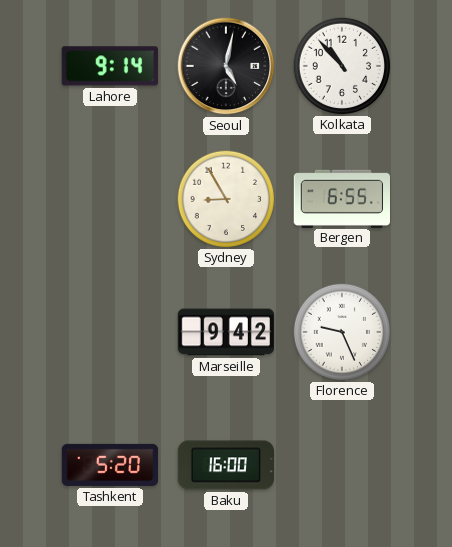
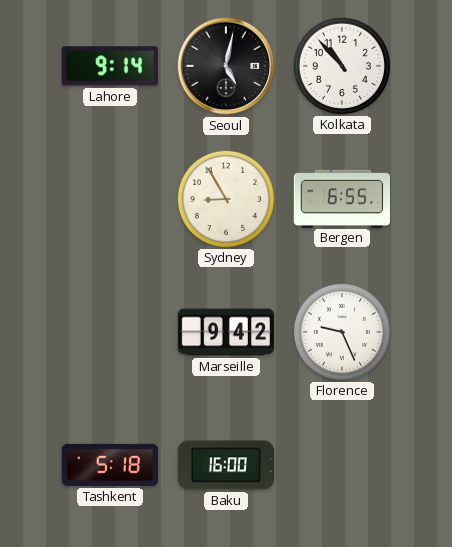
Tashkent: 5:20 -> 5:18 (110, 465)
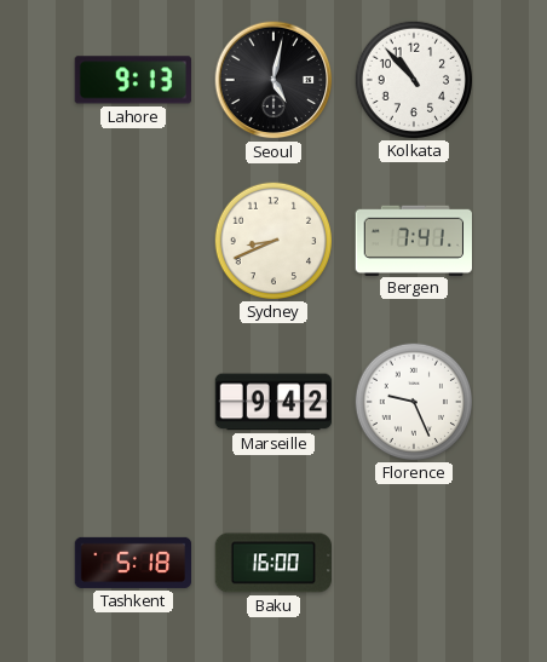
Lahore: 9:14 -> 9:13 (133, 80)
Sydney: 8:55 -> 8:41 (272, 240)
Bergen: 6:55 -> 7:41 (413, 240)
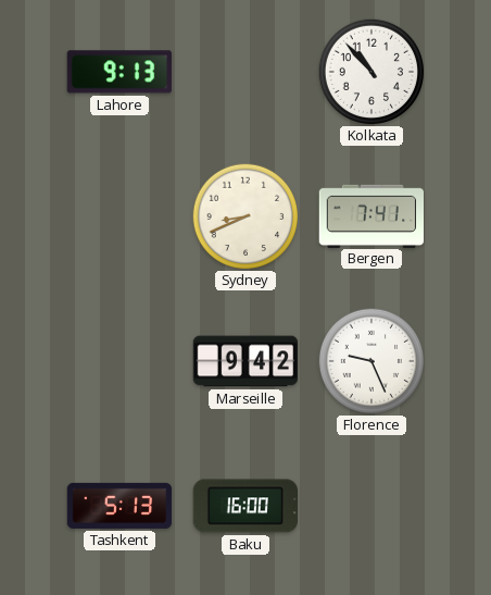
Seoul: 5:02 -> none (273, 80)
Tashkent: 5:18 -> 5:13 (119, 506)
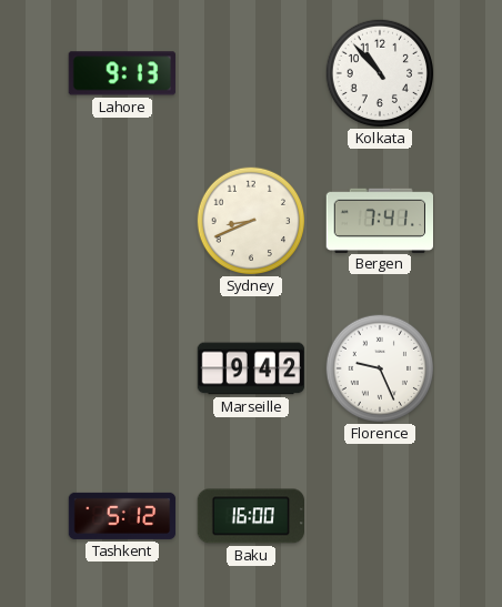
Tashkent: 5:13 -> 5:12 (122, 516)
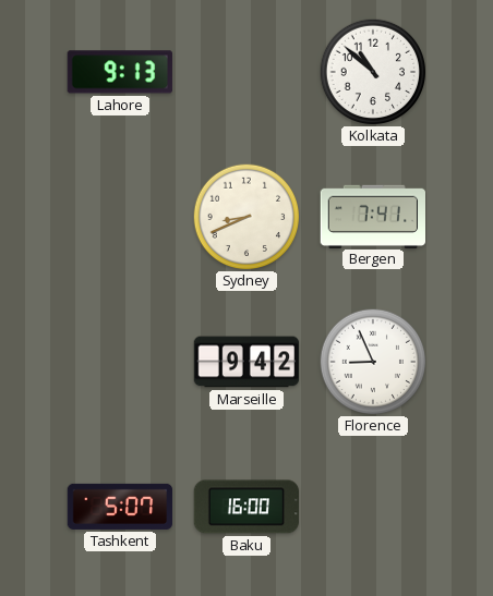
Kolkata: 10:53 -> 10:52 (372, 71)
Florence: 9:26 -> 8:56 (372, 361)
Tashkent: 5:12 -> 5:07 (120, 507)
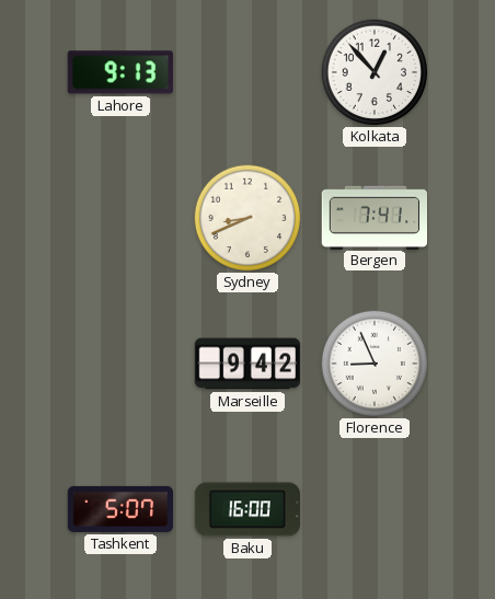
Kolkata: 10:52 -> 12:53 (373, 71)
